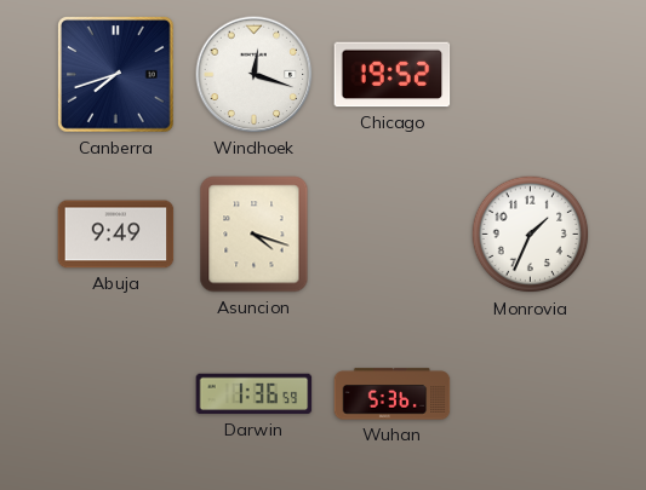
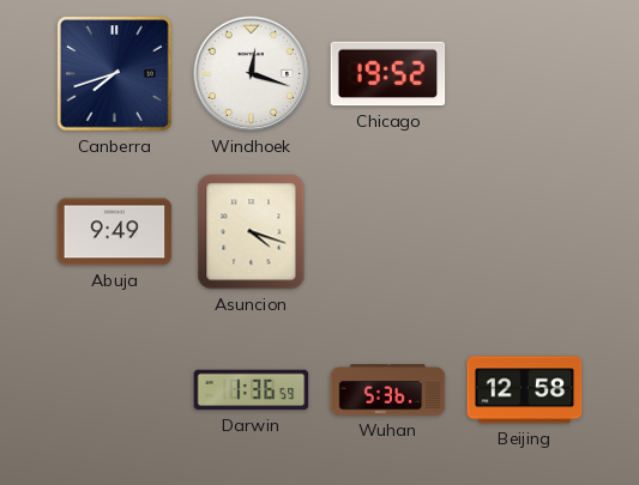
Monrovia: 1:34 -> none (531, 235)
Beijing: none -> 12:58 (525, 390)
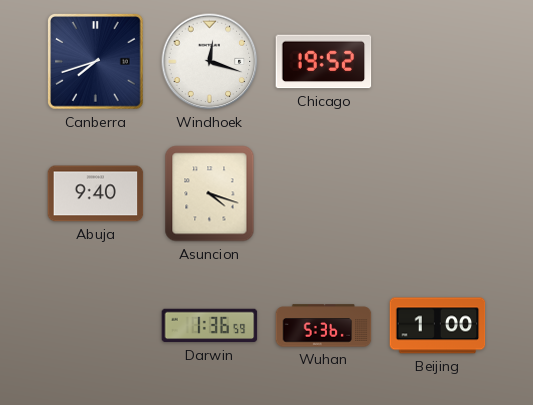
Abuja: 9:49 -> 9:40 (96, 194)
Beijing: 12:58 -> 1:00 (438, 326)
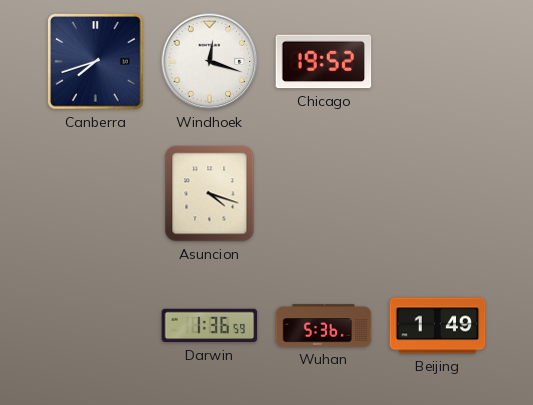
Abuja: 9:40 -> none (96, 194)
Beijing: 1:00 -> 1:49 (438, 326)
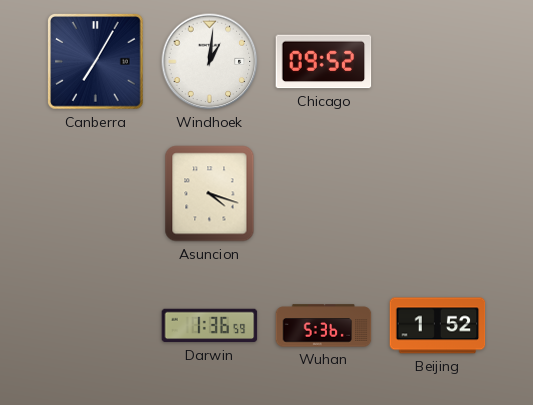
Canberra: 7:42 -> 7:05 (96, 62)
Windhoek: 12:18 -> 1:01 (210, 62)
Chicago: 19:52 -> 09:52 (324, 62)
Beijing: 1:49 -> 1:52 (438, 326)
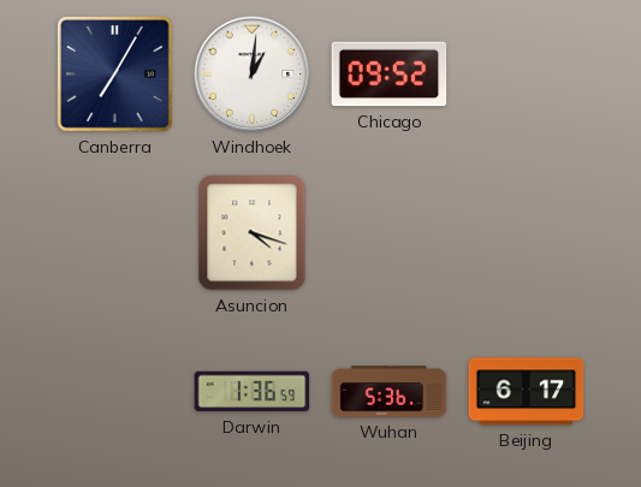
Beijing: 1:52 -> 6:17 (527, 392)
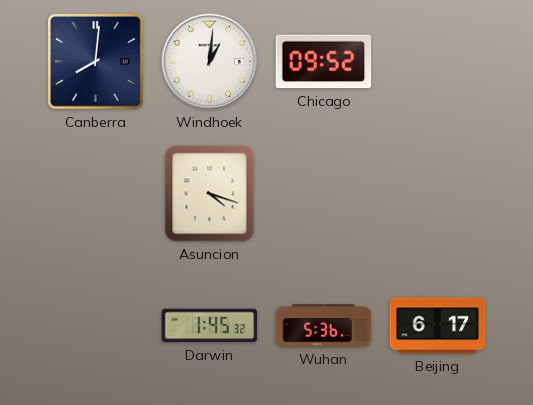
Canberra: 7:05 -> 8:01 (96, 62)
Darwin: 1:36 -> 1:45 (210, 326)
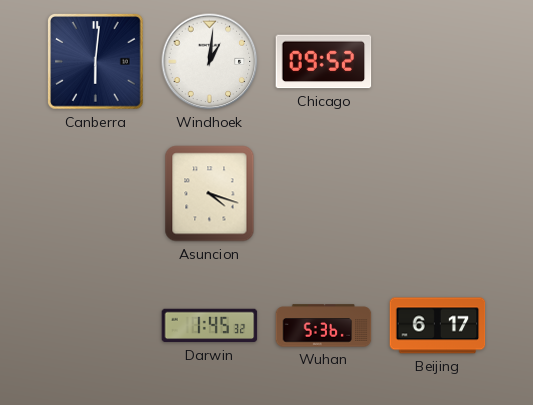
Canberra: 8:01 -> 6:01 (96, 62)
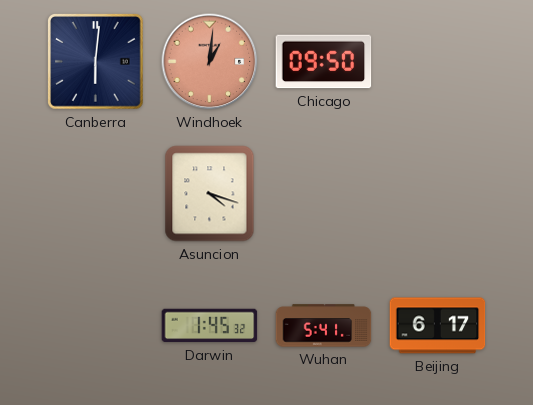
Windhoek dial: white -> salmon (210, 62)
Chicago: 09:52 -> 09:50 (324, 62)
Wuhan: 5:36 -> 5:41 (324, 326)
